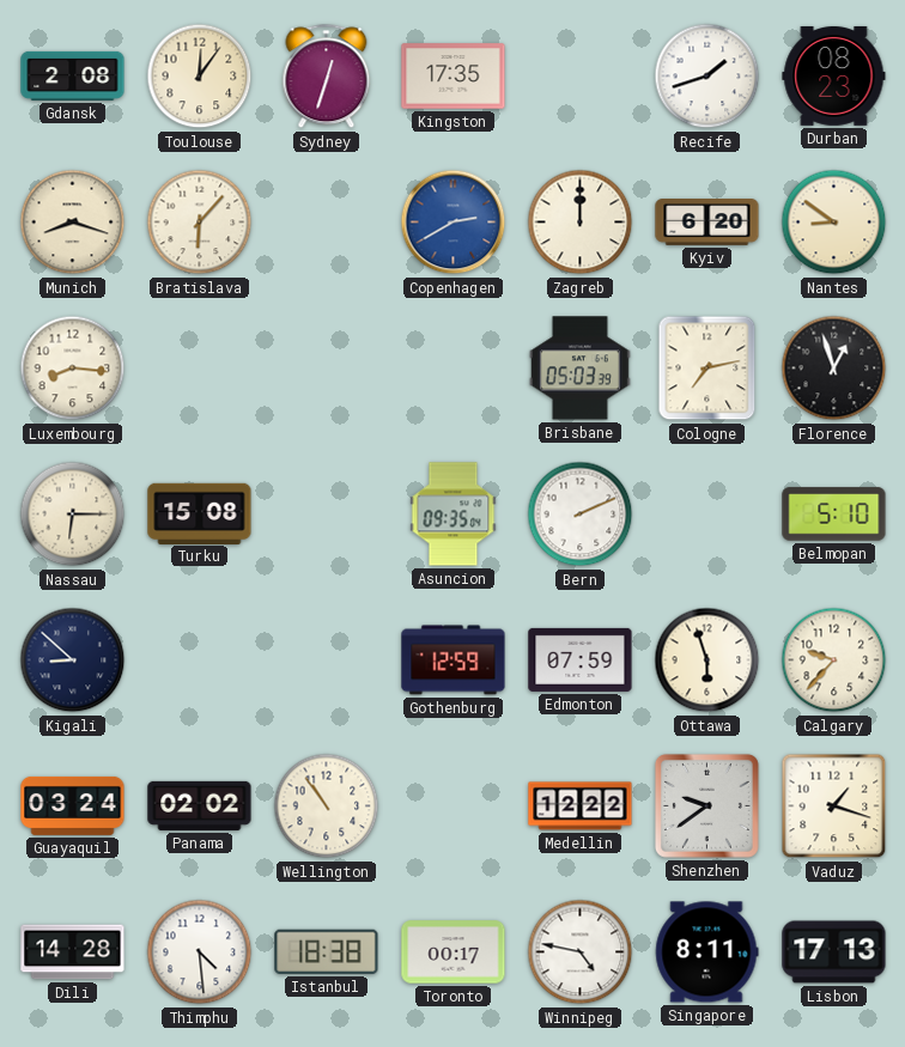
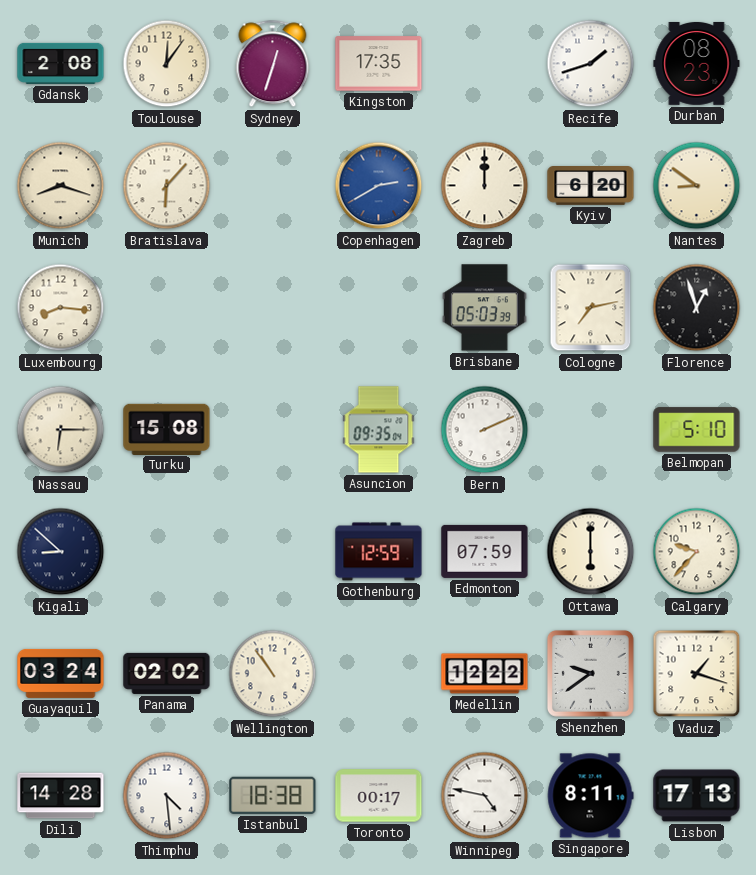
Ottawa: 5:57 -> 6:00 (591, 552)
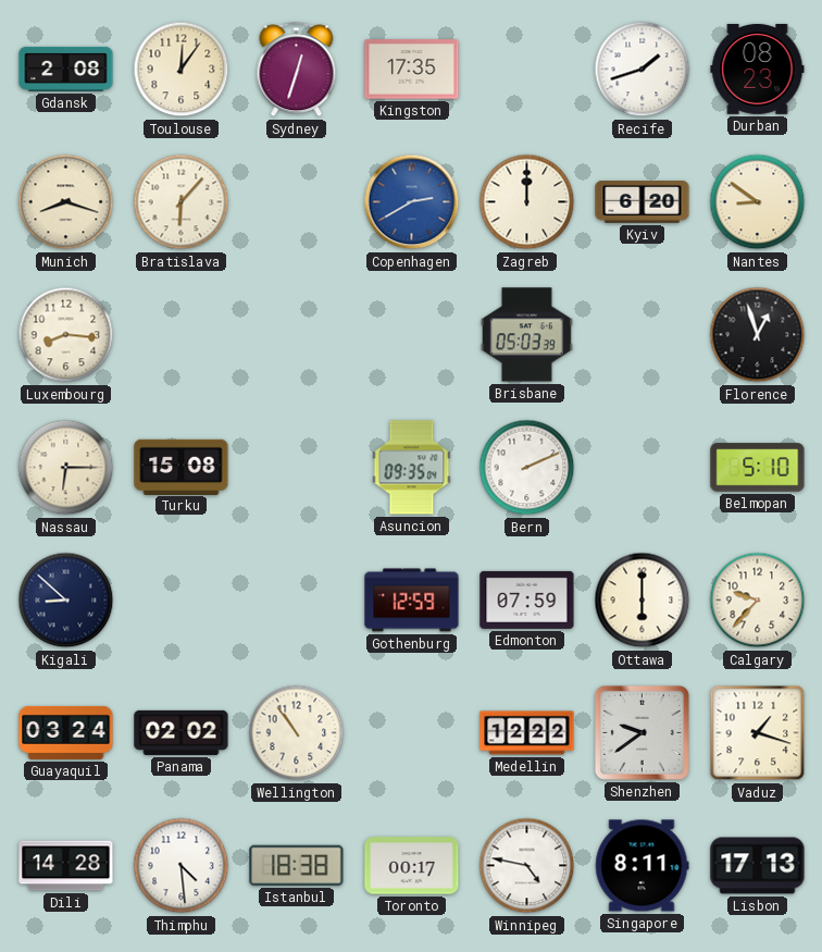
Cologne: 7:13 -> none (591, 308)
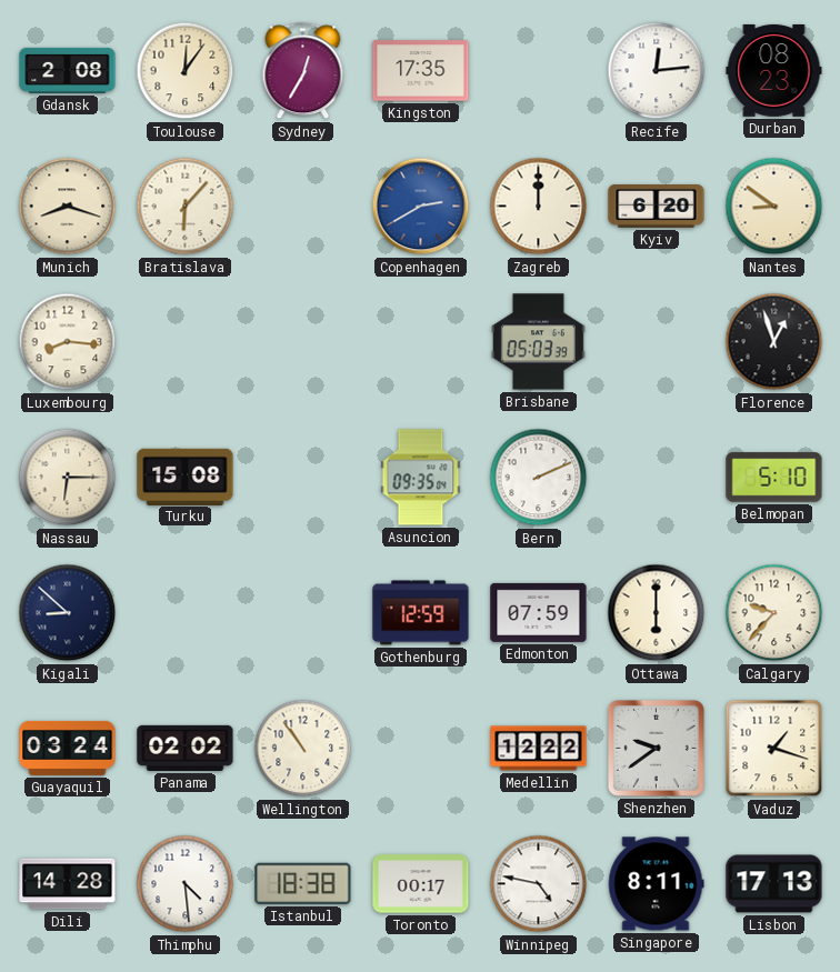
Sydney: 12:33 -> 12:35 (303, 71)
Recife: 1:42 -> 12:14 (657, 71)
